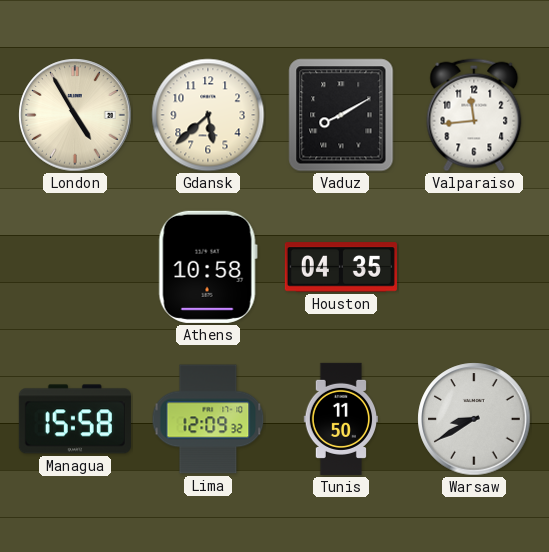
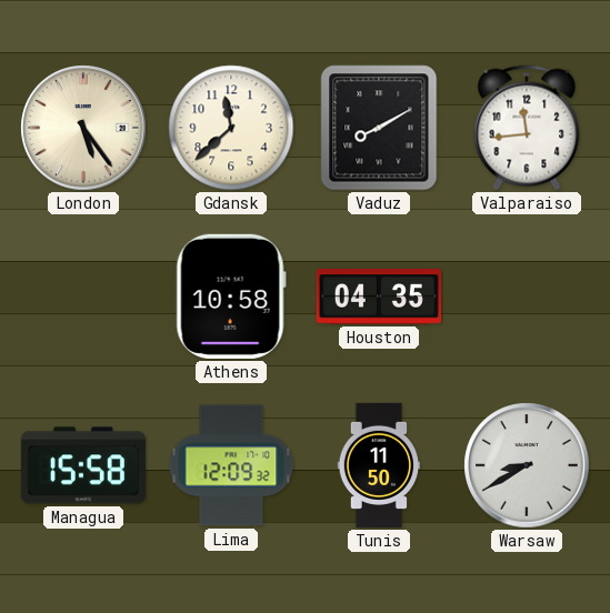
London: 4:55 -> 5:24 (83, 128)
Gdansk: 5:38 -> 11:38 (231, 128)
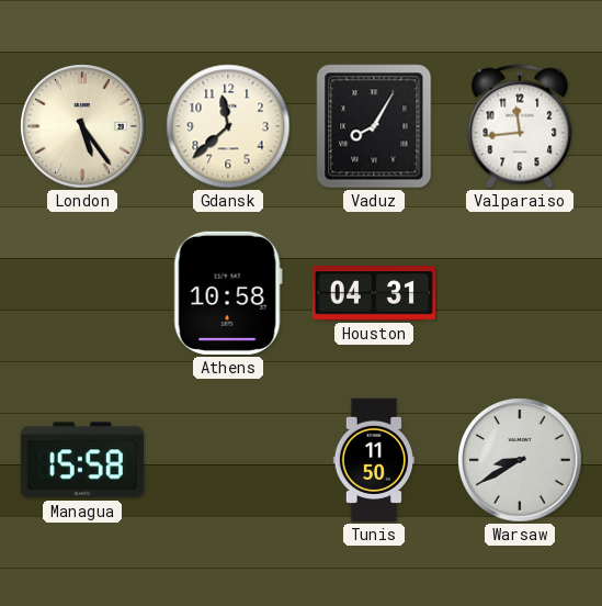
Vaduz: 8:10 -> 8:05 (374, 126)
Houston: 04:35 -> 04:31 (374, 293)
Lima: 12:09 -> none (231, 465)
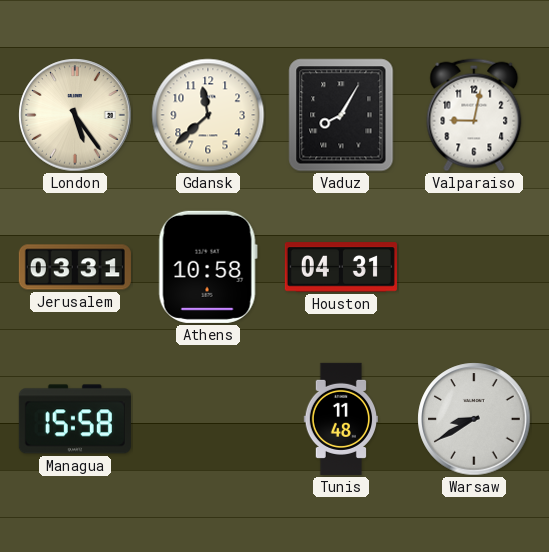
Valparaiso: 11:44 -> 9:02 (474, 115)
Jerusalem: none -> 03:31 (75, 267)
Tunis: 11:50 -> 11:48 (340, 419)
